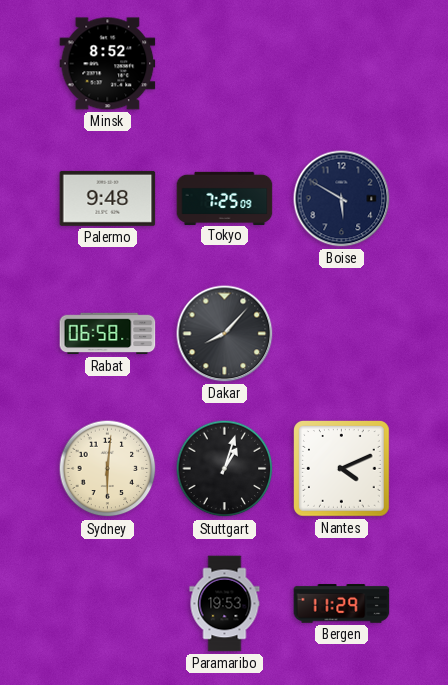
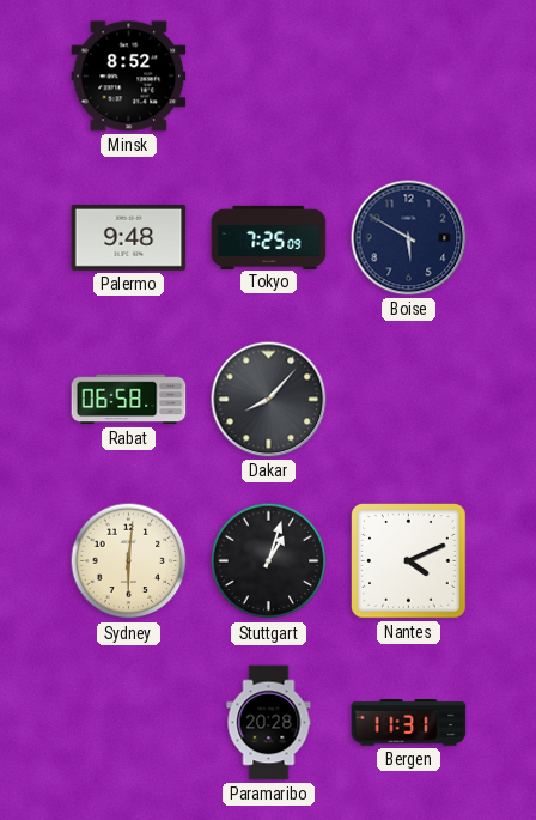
Paramaribo: 19:53 -> 20:28 (269, 723)
Bergen: 11:29 -> 11:31 (409, 723)
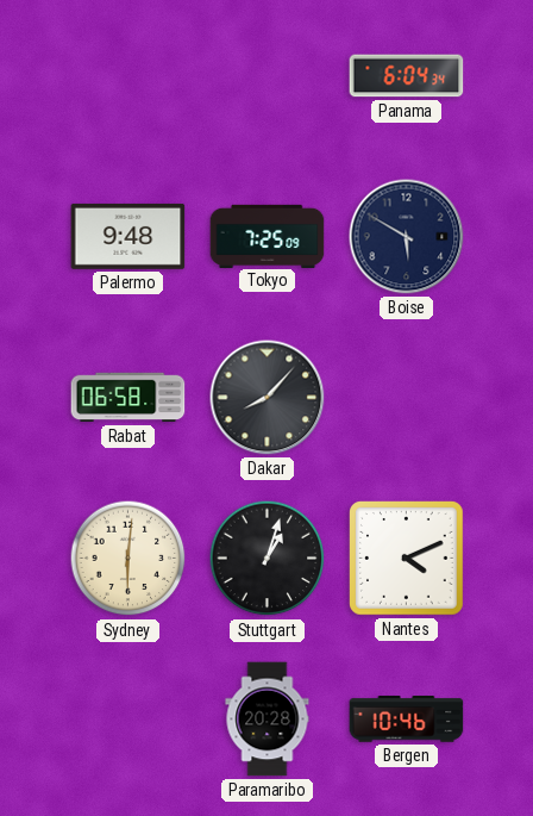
Minsk: 8:52 -> none (129, 77)
Panama: none -> 6:04 (407, 76)
Bergen: 11:31 -> 10:46 (407, 720)
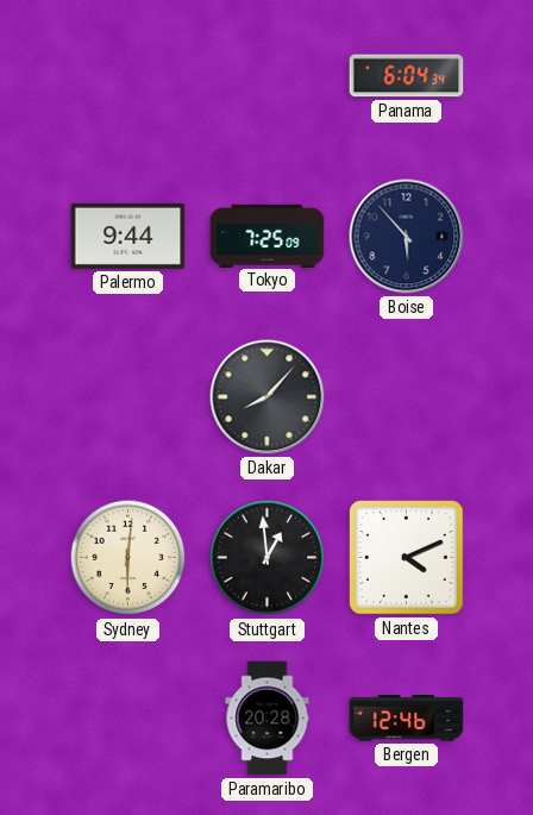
Palermo: 9:48 -> 9:44 (128, 236)
Boise: 5:50 -> 5:53 (407, 237)
Rabat: 06:58 -> none (128, 398)
Stuttgart: 1:03 -> 12:59 (268, 558)
Bergen: 10:46 -> 12:46 (407, 719)
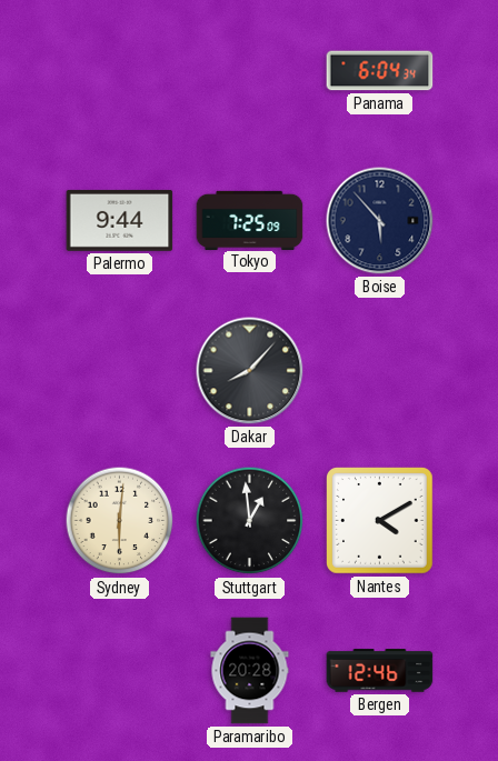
Nantes: 4:11 -> 4:10 (380, 521)
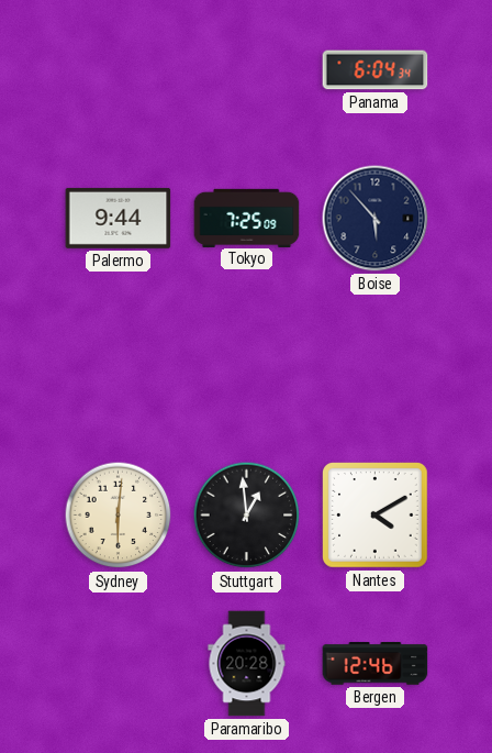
Dakar: 8:07 -> none (250, 371)
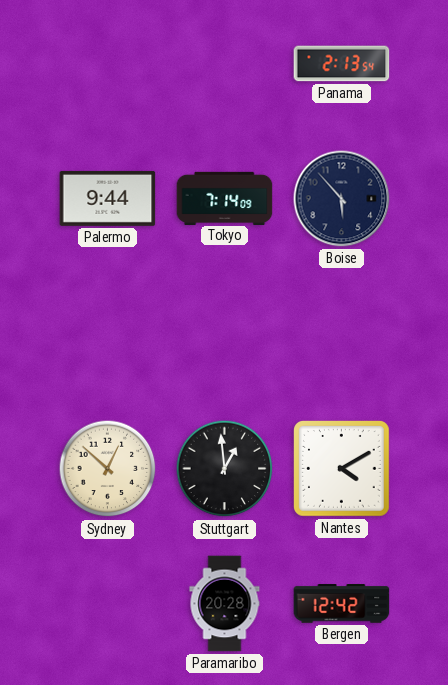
Panama: 6:04 -> 2:13 (342, 64)
Tokyo: 7:25 -> 7:14 (225, 198)
Sydney: 6:01 -> 12:52 (108, 469)
Bergen: 12:46 -> 12:42 (342, 604)
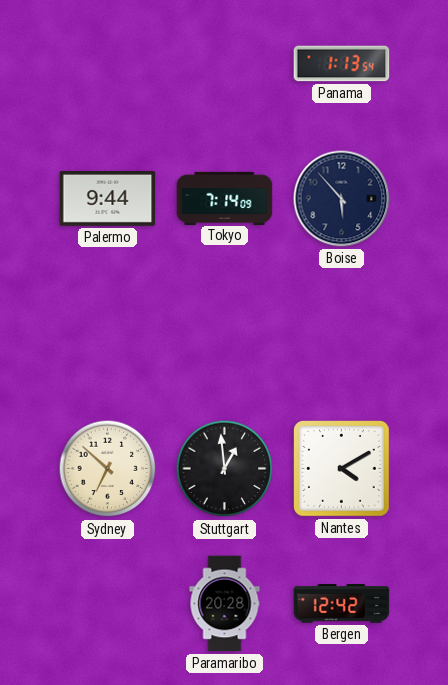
Panama: 2:13 -> 1:13 (342, 64)
Sydney: 12:52 -> 6:52 (108, 469)
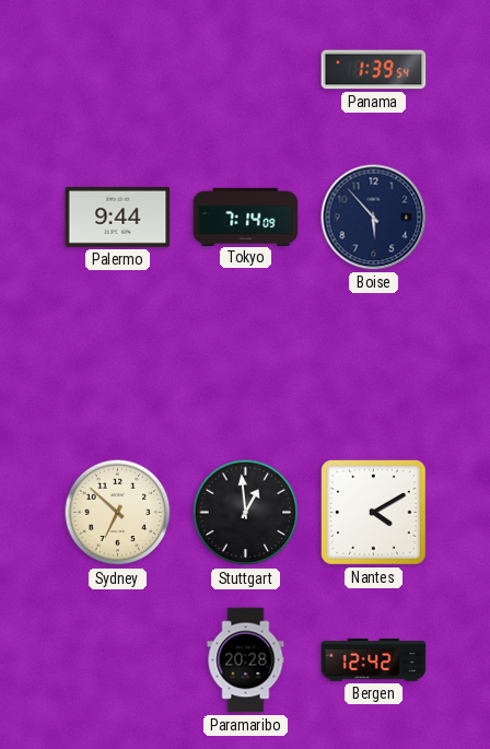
Panama: 1:13 -> 1:39 (374, 70)
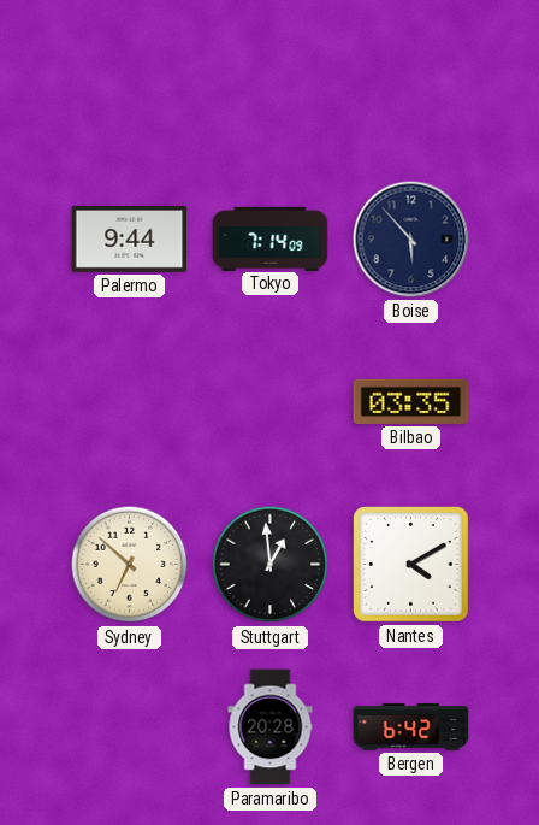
Panama: 1:39 -> none (374, 70)
Bilbao: none -> 03:35 (411, 401)
Bergen: 12:42 -> 6:42 (411, 727)
